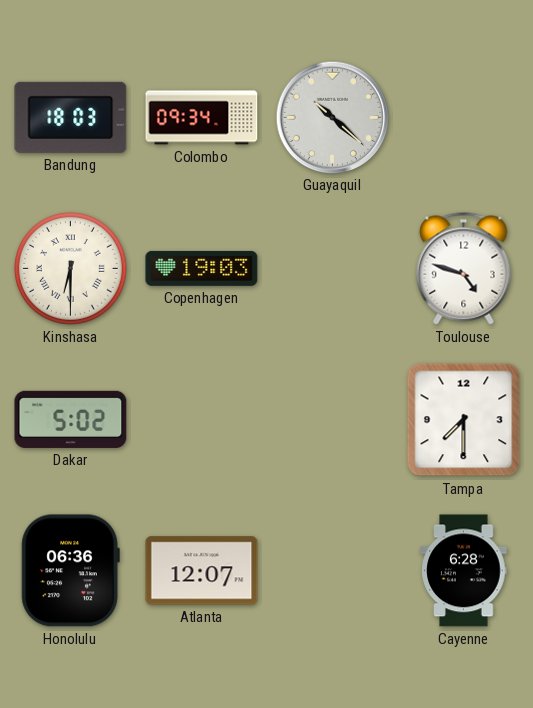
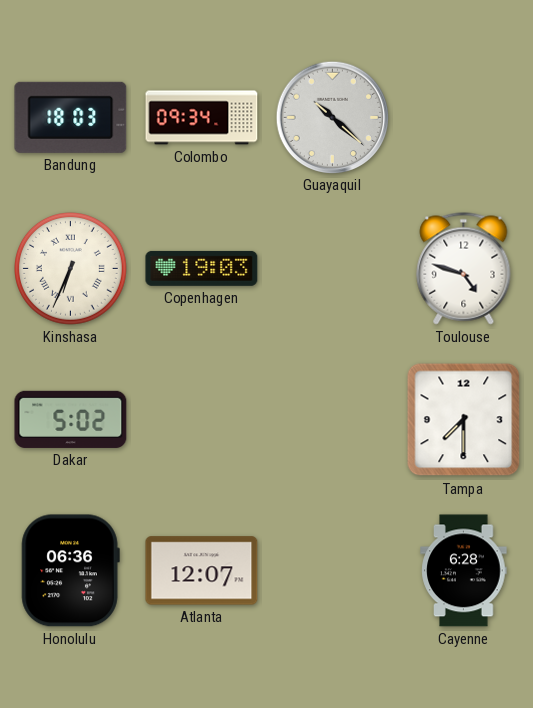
Kinshasa: 6:30 -> 6:34 (71, 269)
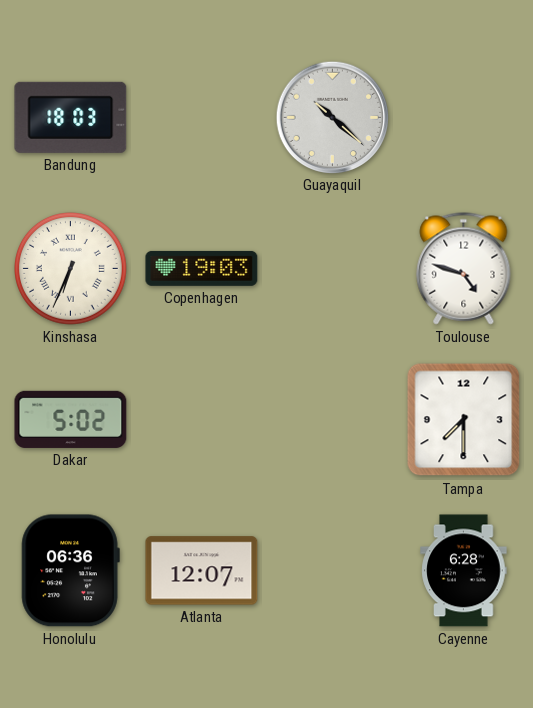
Colombo: 09:34 -> none (202, 118)
